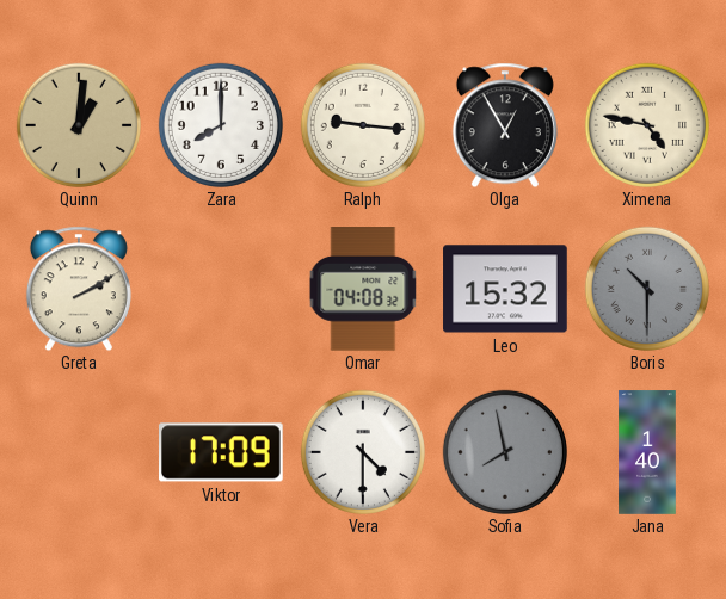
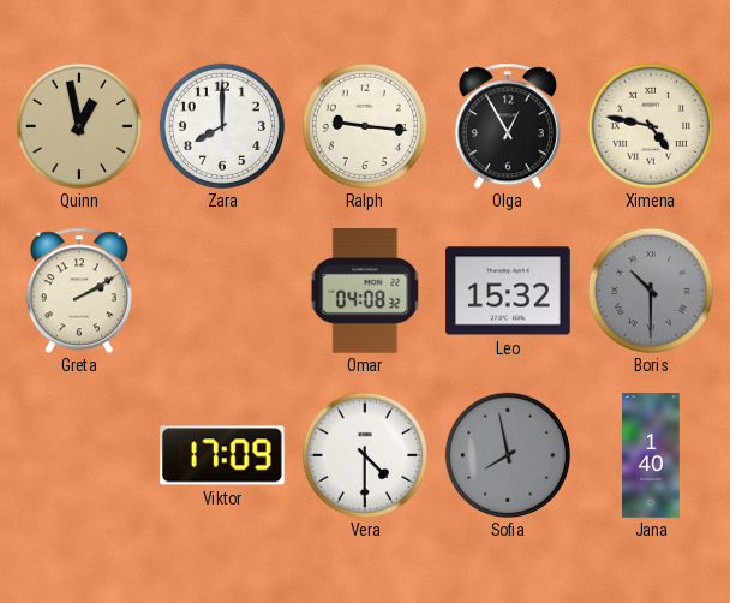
Quinn: 1:01 -> 12:58 (79, 126)
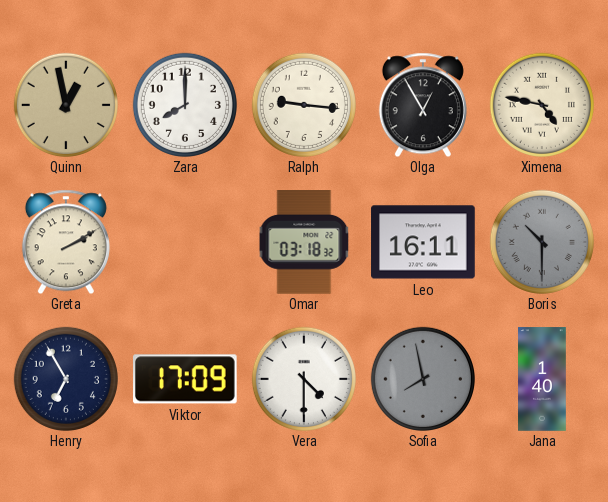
Omar: 04:08 -> 03:18 (304, 243)
Leo: 15:32 -> 16:11 (423, 242)
Henry: none -> 6:55 (66, 379)
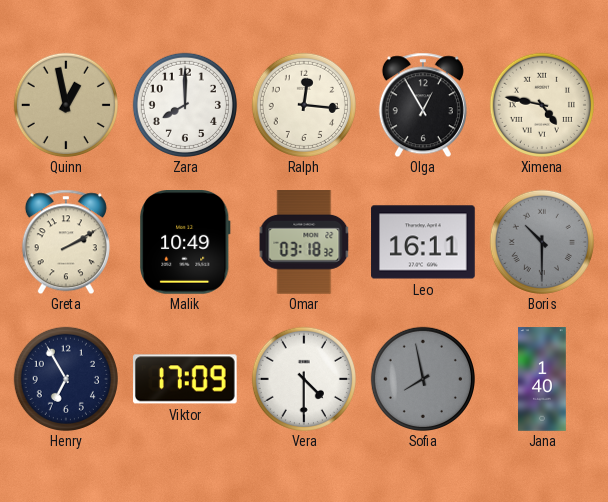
Ralph: 9:16 -> 12:16 (304, 105)
Malik: none -> 10:49 (186, 243)
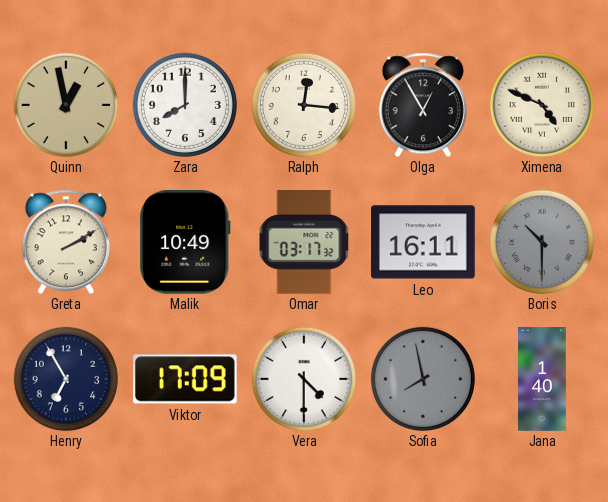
Ximena: 4:47 -> 4:49 (542, 105)
Omar: 03:18 -> 03:17 (304, 243)
